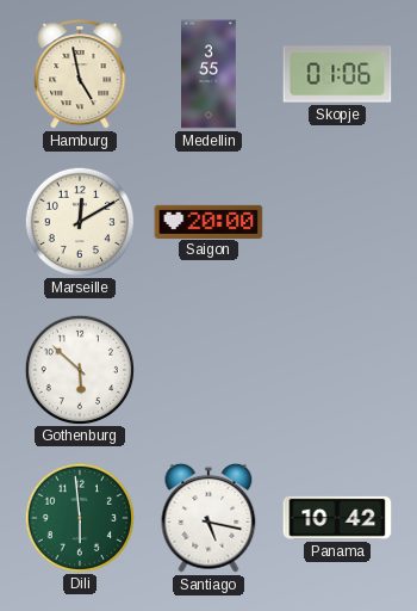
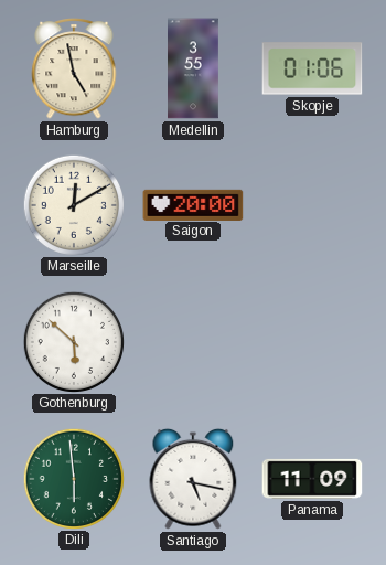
Panama: 10:42 -> 11:09 (312, 479)
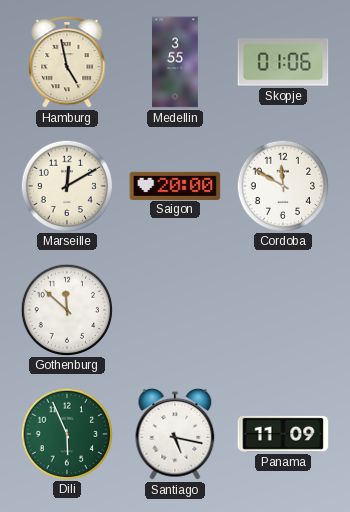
Cordoba: none -> 11:50 (282, 185)
Gothenburg: 5:52 -> 11:52 (66, 309)
Dili: 5:59 -> 5:56 (66, 433)
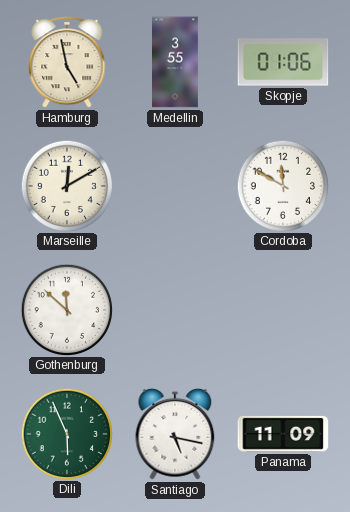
Saigon: 20:00 -> none (175, 185)
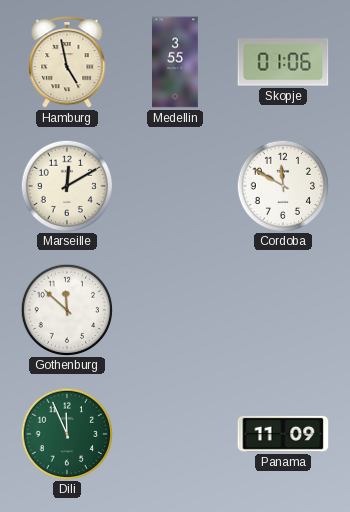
Dili: 5:56 -> 11:56 (66, 433)
Santiago: 5:17 -> none (175, 434)
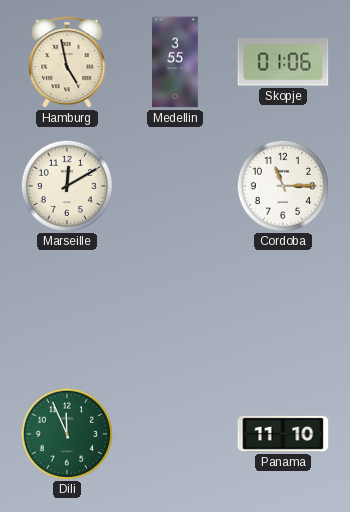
Cordoba: 11:50 -> 11:15 (282, 185)
Gothenburg: 11:52 -> none (66, 309)
Panama: 11:09 -> 11:10 (283, 434)
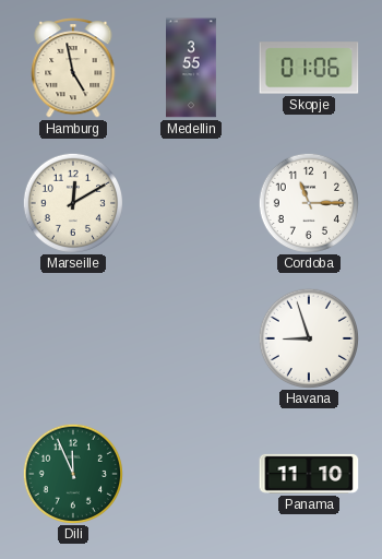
Havana: none -> 8:57 (308, 337)
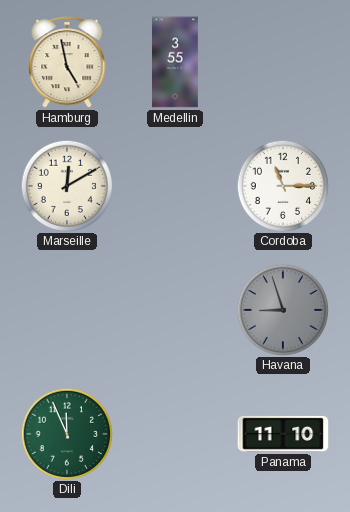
Skopje: 01:06 -> none (309, 68)
Havana dial: white -> grey (282, 309)
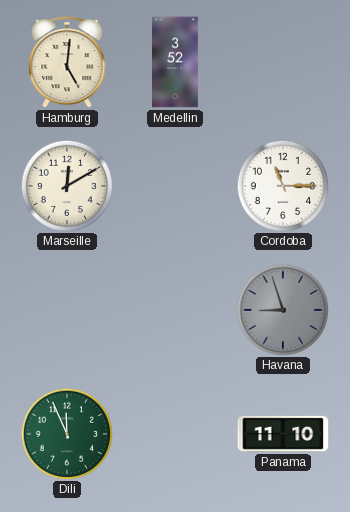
Hamburg: 4:58 -> 5:01 (67, 63)
Medellin: 3:55 -> 3:52 (176, 62)
